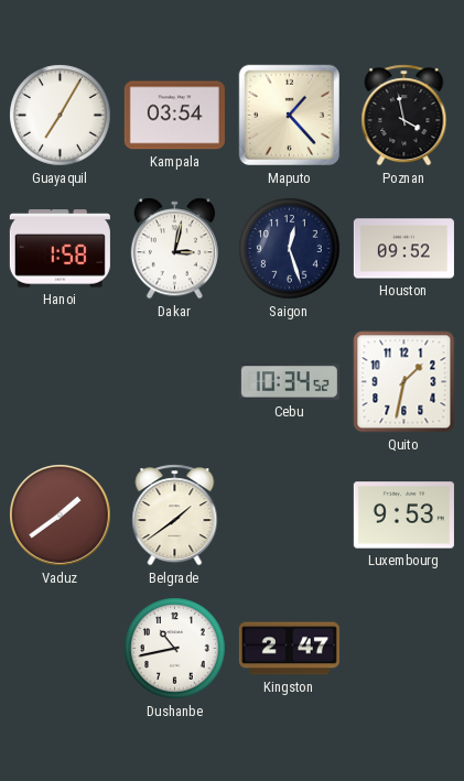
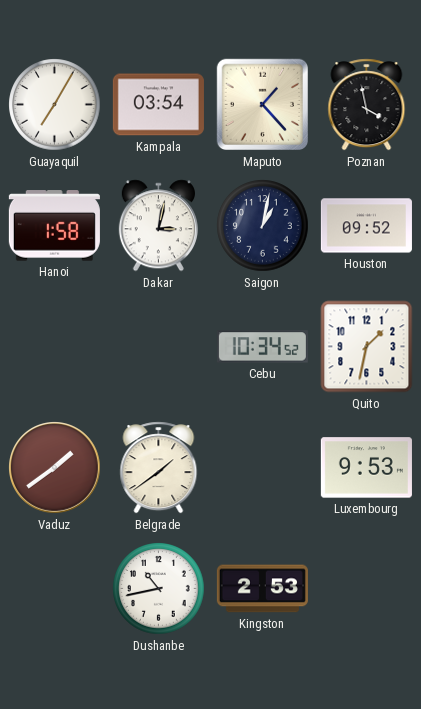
Saigon: 12:27 -> 1:02 (263, 226)
Kingston: 2:47 -> 2:53 (262, 589)
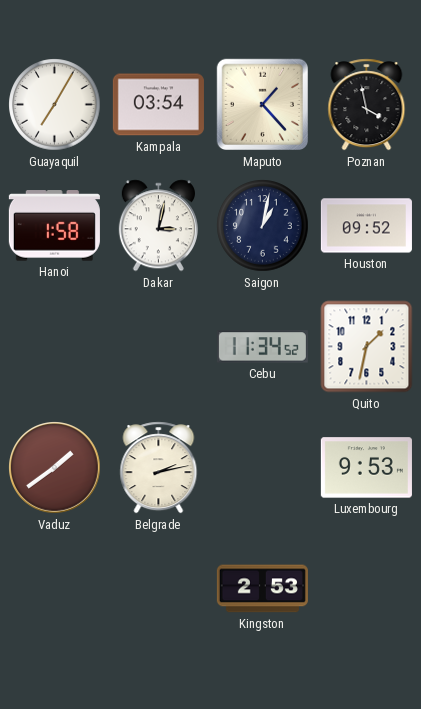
Cebu: 10:34 -> 11:34 (262, 347)
Belgrade: 1:39 -> 2:13 (159, 468)
Dushanbe: 10:43 -> none (159, 589)
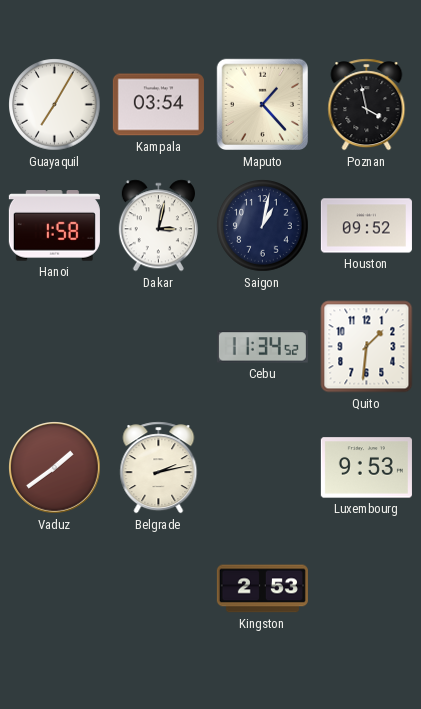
Quito: 1:32 -> 1:31 (367, 347)
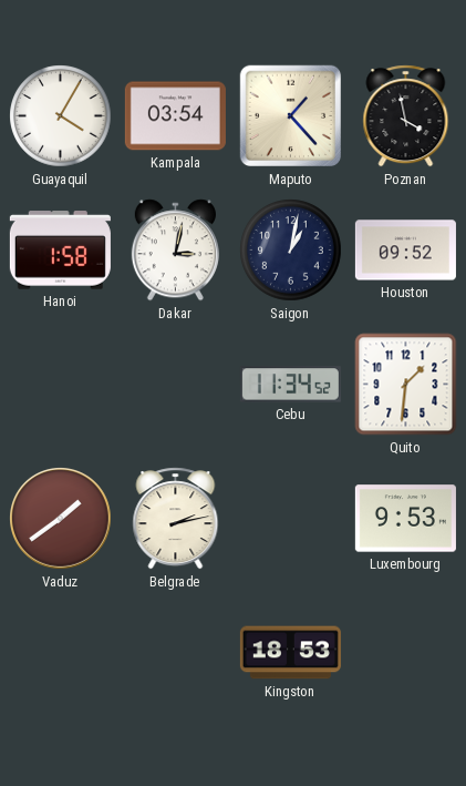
Guayaquil: 7:05 -> 4:05 (61, 116)
Kingston: 2:53 -> 18:53 (290, 653)
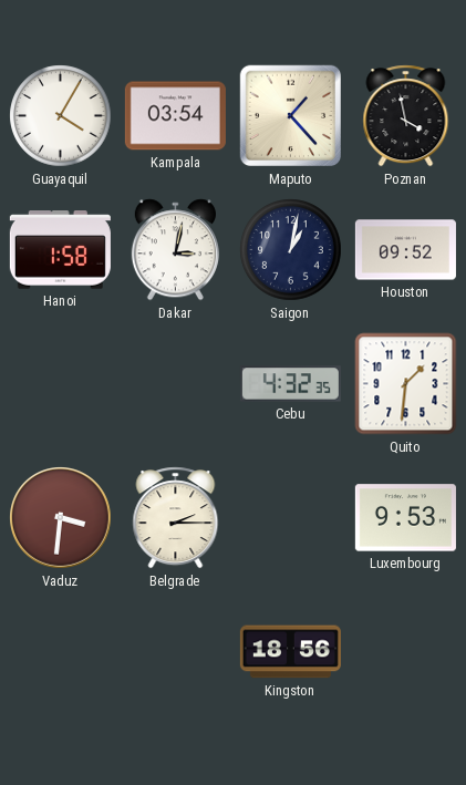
Cebu: 11:34 -> 4:32 (290, 384)
Vaduz: 1:39 -> 3:31 (61, 518)
Belgrade: 2:13 -> 2:15 (176, 518)
Kingston: 18:53 -> 18:56 (290, 652)
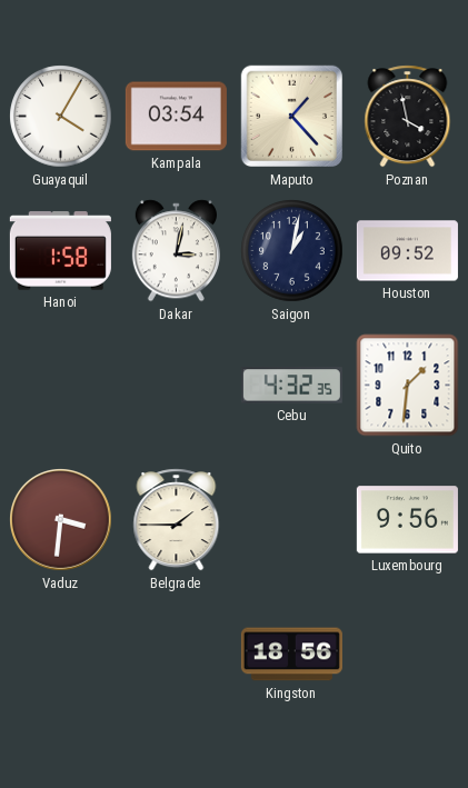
Belgrade: 2:15 -> 1:45 (177, 520)
Luxembourg: 9:53 -> 9:56 (407, 520)
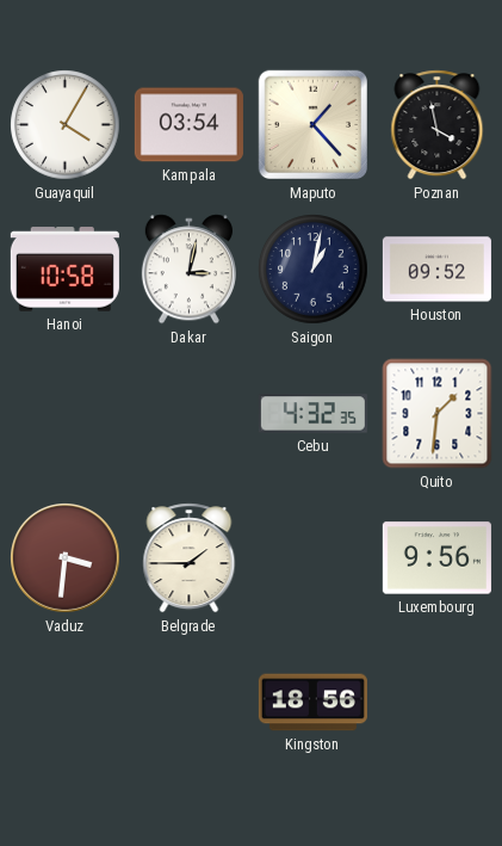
Hanoi: 1:58 -> 10:58 (64, 270)
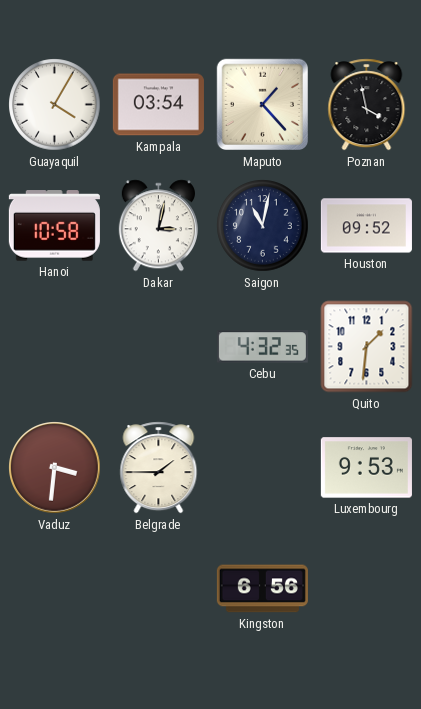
Saigon: 1:02 -> 11:02 (263, 226)
Luxembourg: 9:56 -> 9:53 (366, 468)
Kingston: 18:56 -> 6:56 (262, 589)
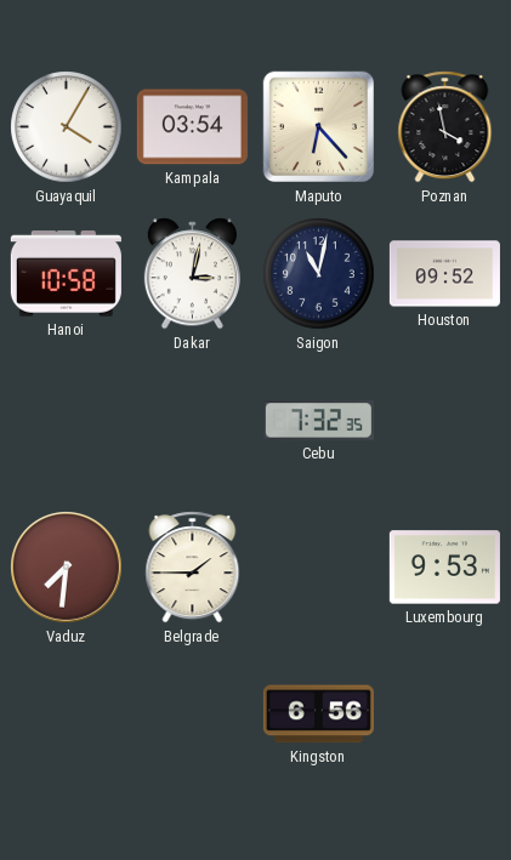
Maputo: 1:23 -> 6:23 (319, 127)
Cebu: 4:32 -> 7:32 (318, 421)
Quito: 1:31 -> none (367, 347)
Vaduz: 3:31 -> 7:31 (67, 568)
